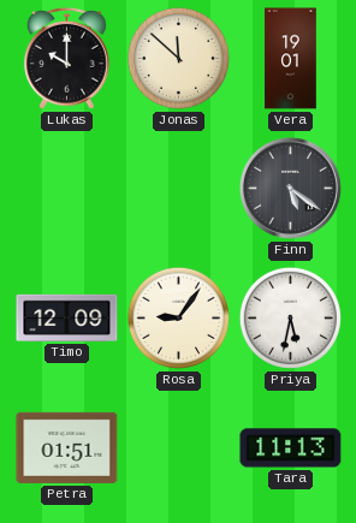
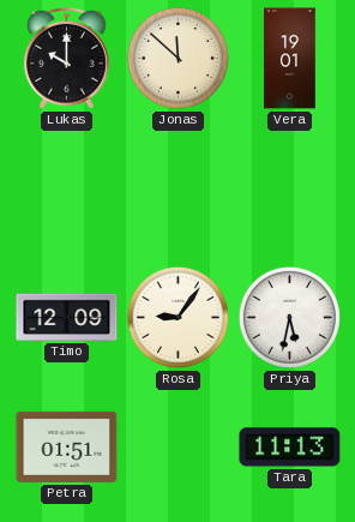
Finn: 5:21 -> none (290, 188)
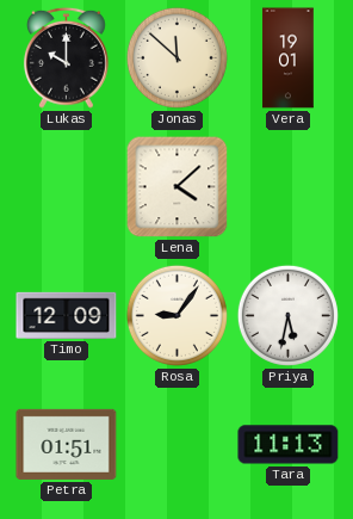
Lena: none -> 4:08 (178, 187)
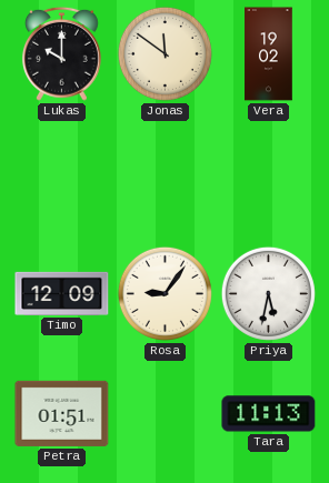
Jonas: 11:52 -> 11:51 (164, 53)
Vera: 19:01 -> 19:02 (269, 54)
Lena: 4:08 -> none (178, 187)
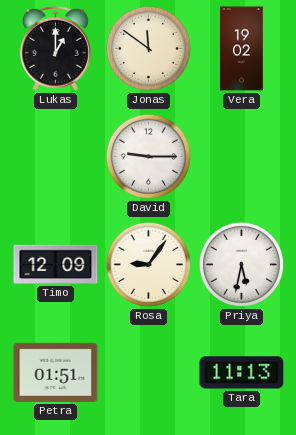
Lukas: 10:00 -> 1:00 (55, 48)
David: none -> 9:15 (148, 156)
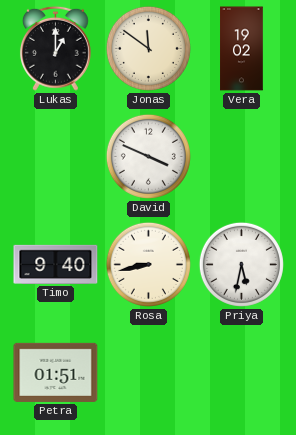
David: 9:15 -> 3:49 (148, 156)
Timo: 12:09 -> 9:40 (56, 264)
Rosa: 9:06 -> 8:43 (148, 264)
Tara: 11:13 -> none (242, 373)
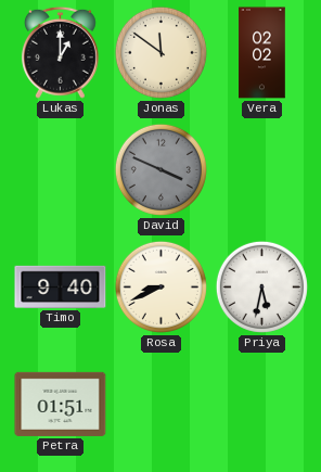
Vera: 19:02 -> 02:02 (262, 53)
David dial: white -> grey (160, 169)
Rosa: 8:43 -> 8:41 (160, 286)
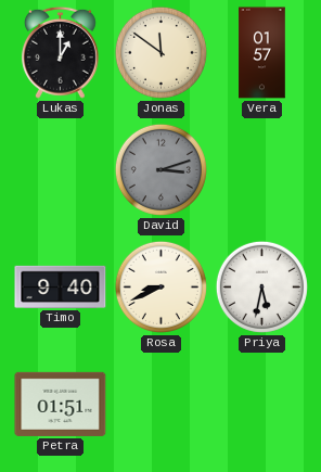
Vera: 02:02 -> 01:57 (262, 53)
David: 3:49 -> 3:12 (160, 169)
